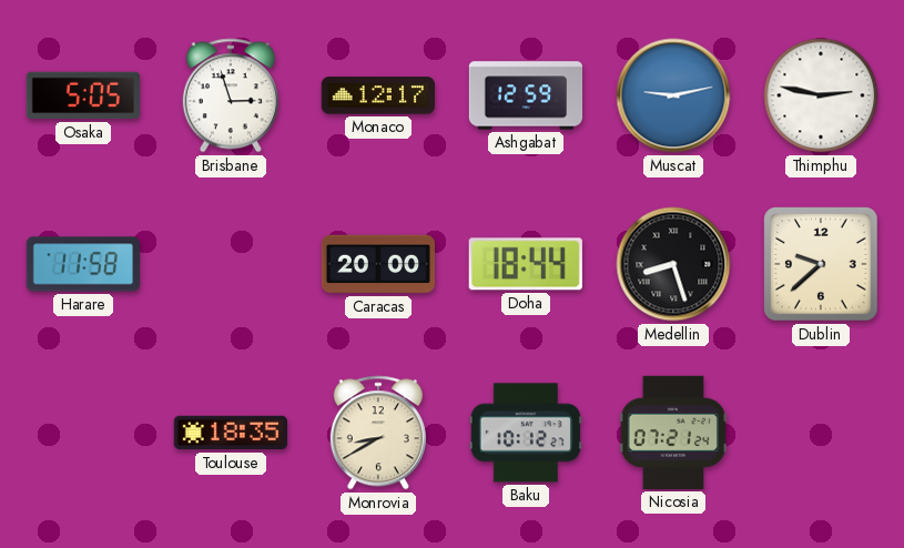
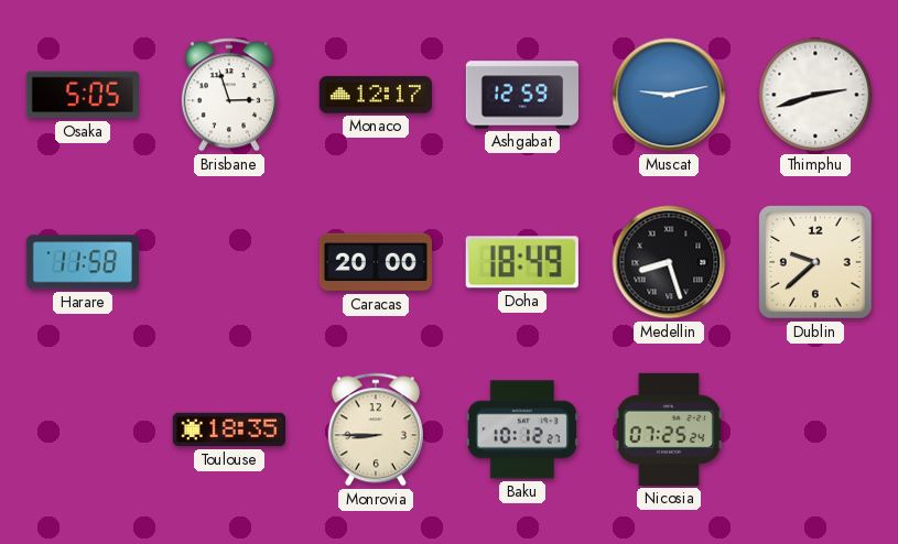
Thimphu: 2:47 -> 2:42 (815, 95)
Doha: 18:44 -> 18:49 (522, 262)
Monrovia: 8:40 -> 8:45 (376, 429)
Nicosia: 07:21 -> 07:25 (668, 429)
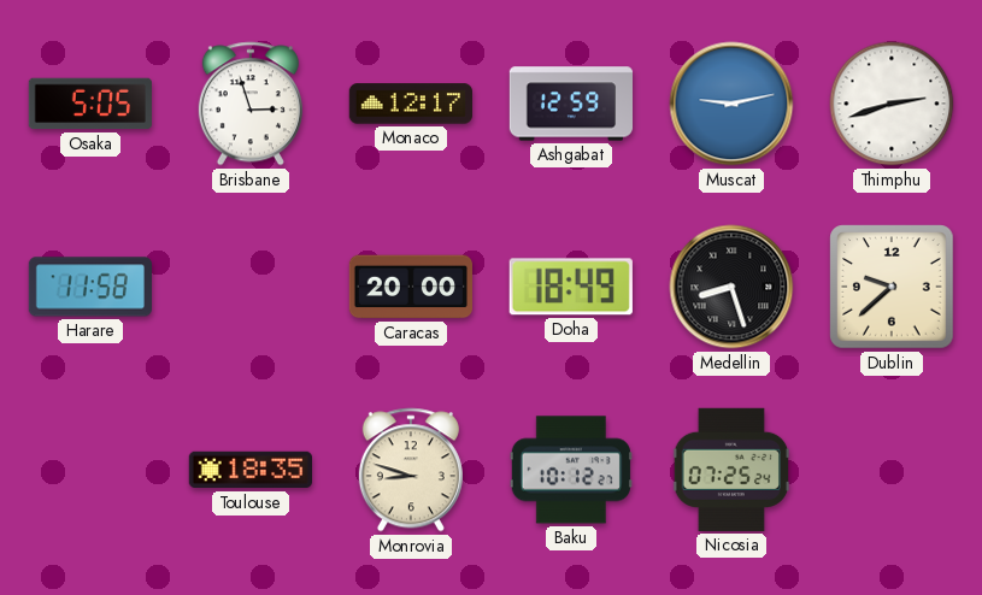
Monrovia: 8:45 -> 8:48 (411, 470)
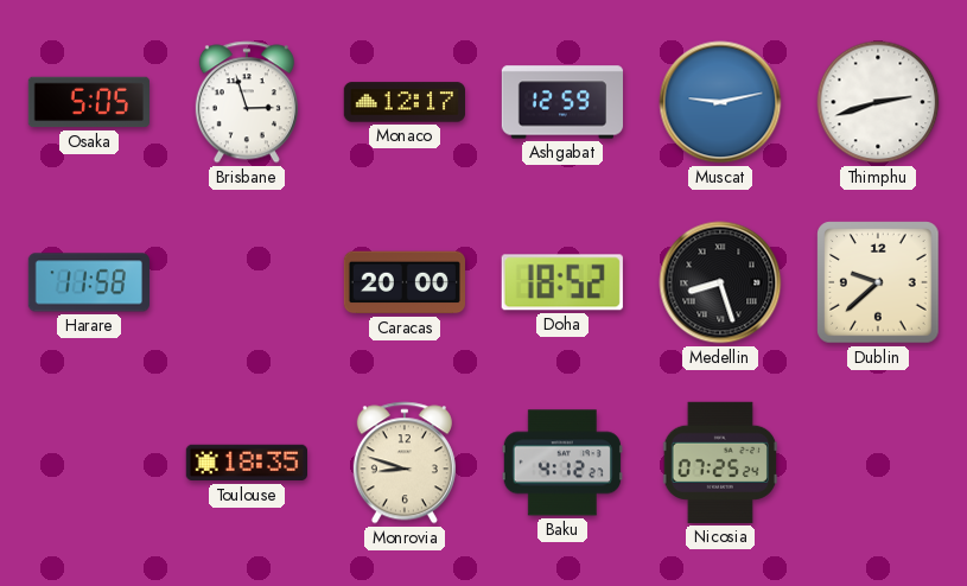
Doha: 18:49 -> 18:52 (562, 282)
Baku: 10:12 -> 4:12 (562, 463)
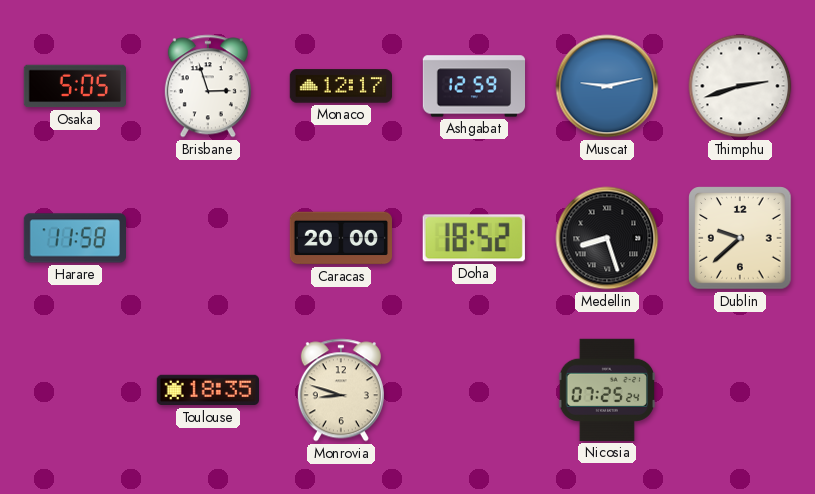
Baku: 4:12 -> none (562, 463)
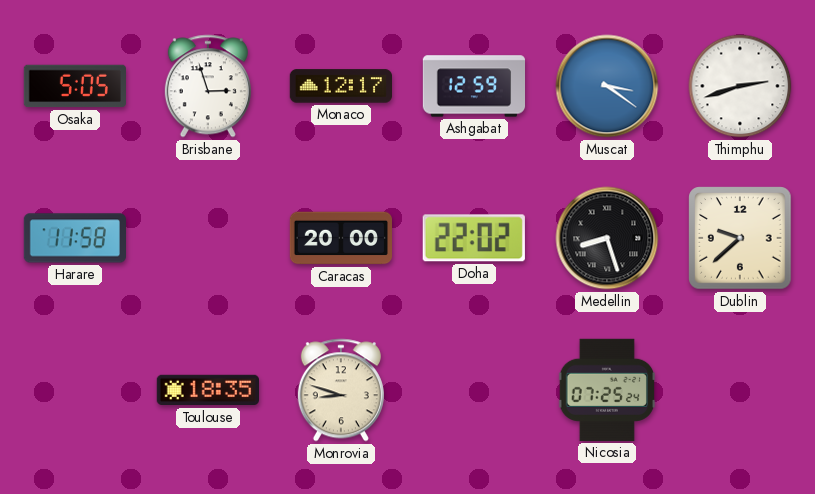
Muscat: 9:13 -> 3:21 (607, 86)
Doha: 18:52 -> 22:02 (474, 238)
